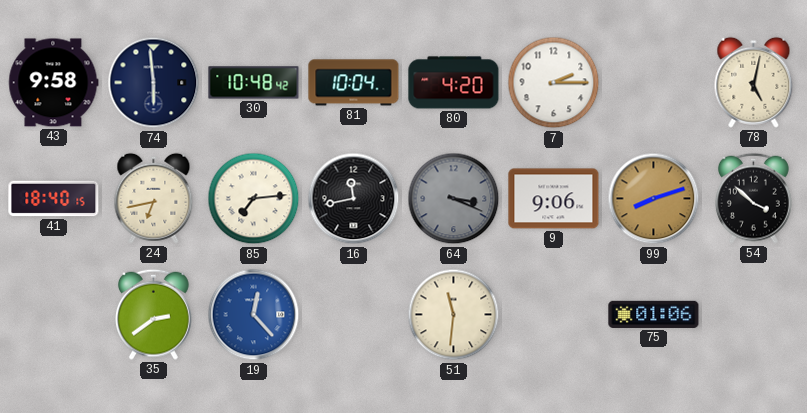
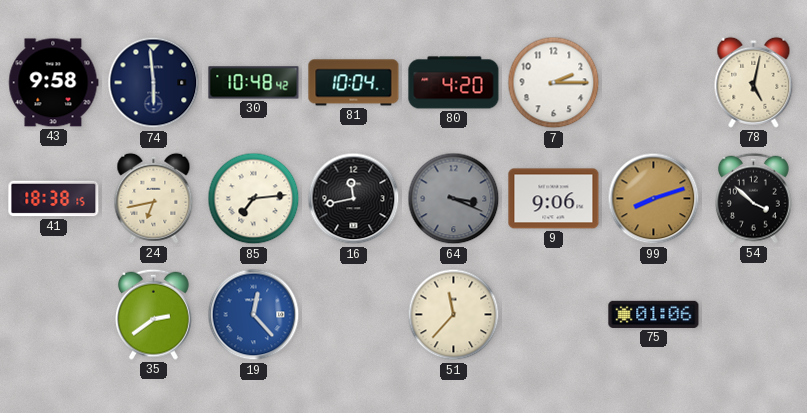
41: 18:40 -> 18:38 (54, 199)
51: 11:31 -> 11:37 (454, 315)
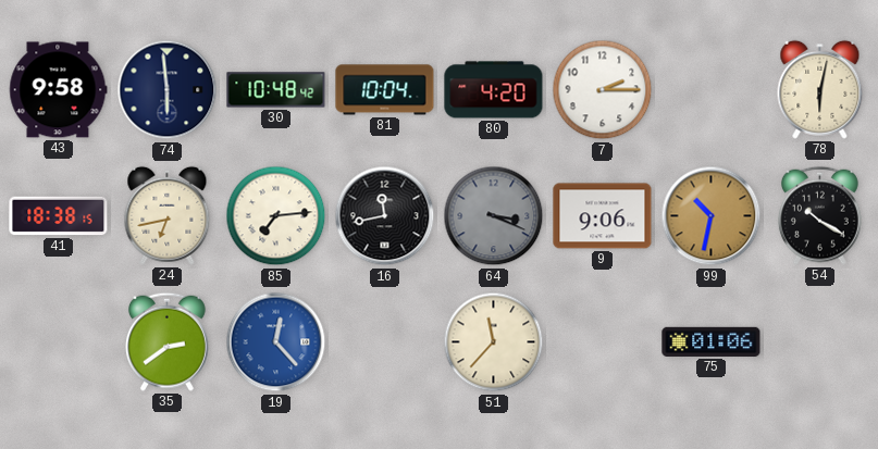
78: 5:02 -> 6:02 (820, 89)
99: 8:12 -> 10:32 (712, 216)
54: 3:52 -> 10:20 (819, 215)
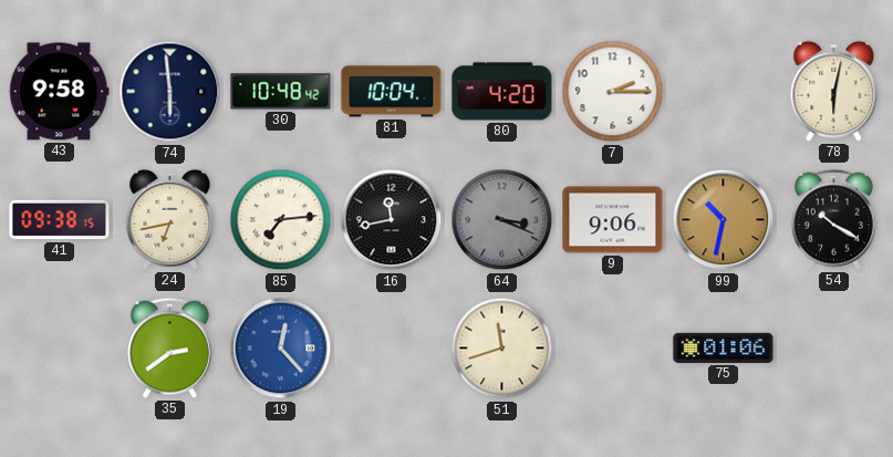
41: 18:38 -> 09:38 (60, 220)
51: 11:37 -> 11:42 (502, 349)
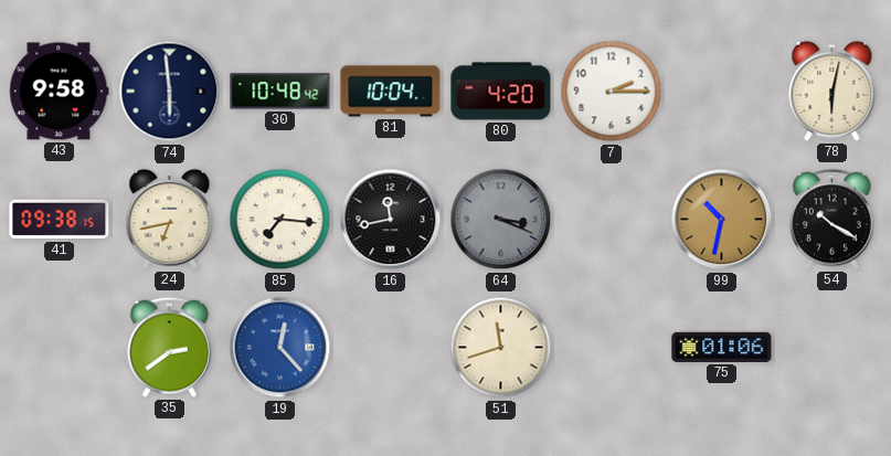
85: 7:14 -> 7:16 (280, 220)
9: 9:06 -> none (613, 220)
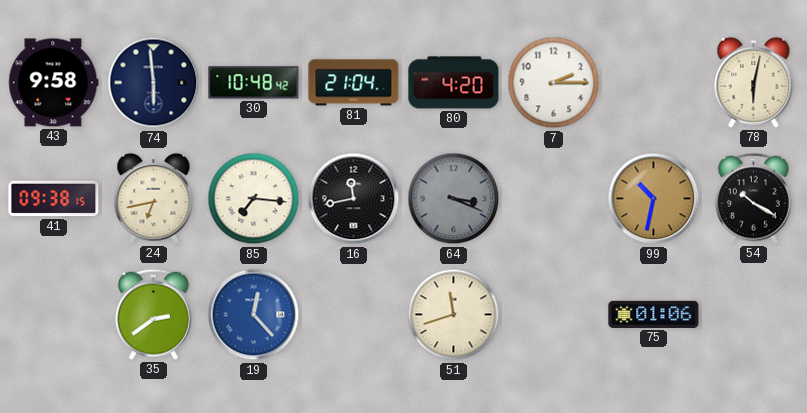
81: 10:04 -> 21:04 (354, 83)
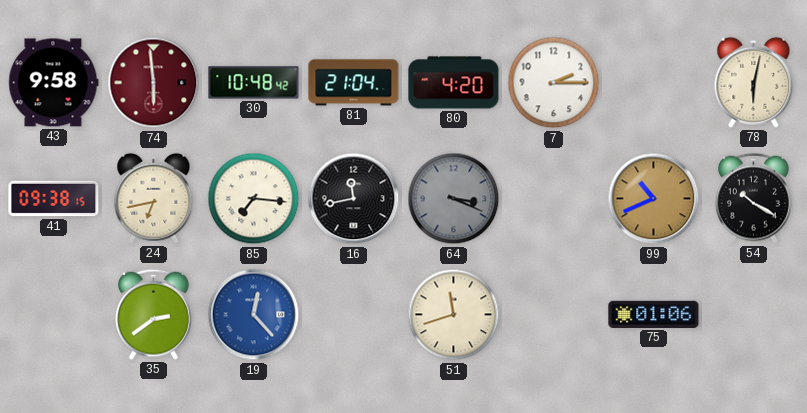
74 dial: navy -> burgundy (154, 83)
99: 10:32 -> 10:41 (654, 199)
